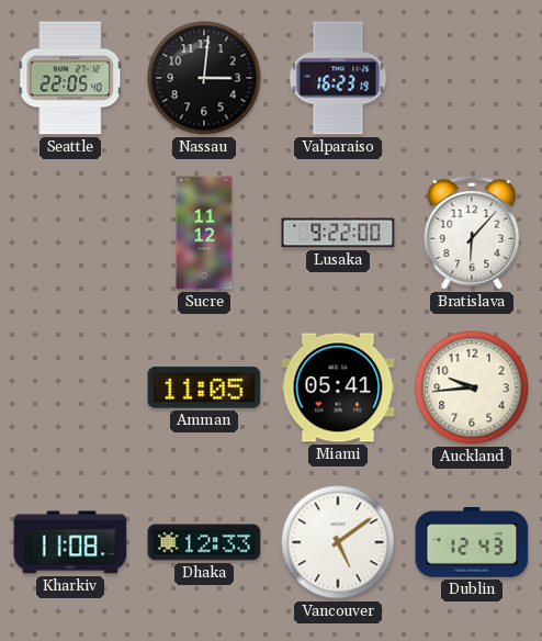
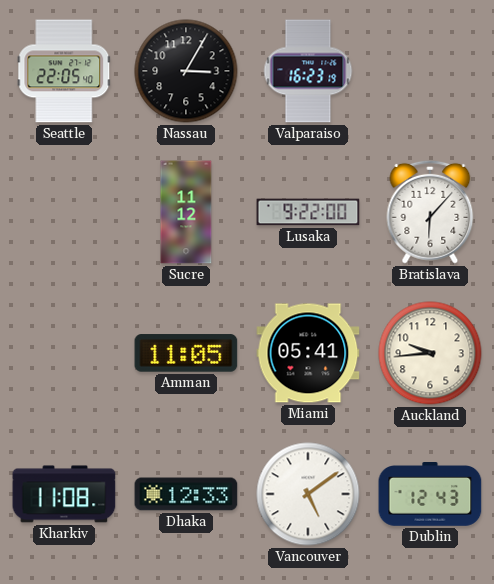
Nassau: 3:01 -> 3:05 (186, 71)
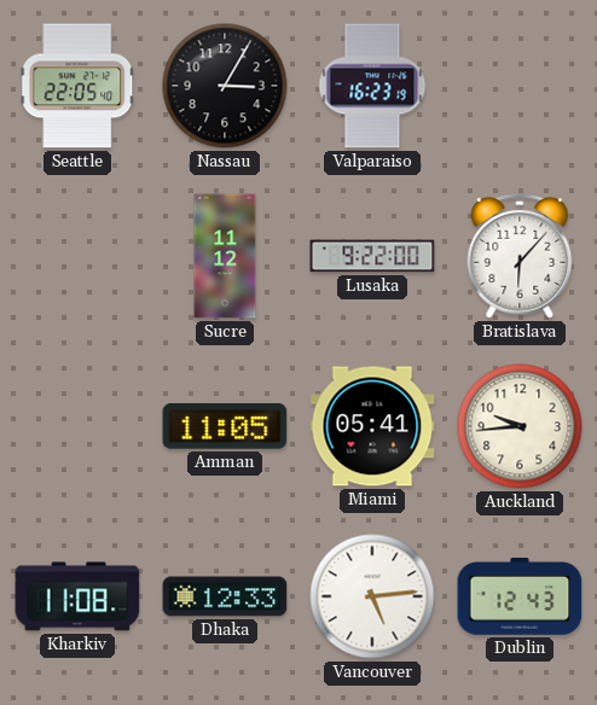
Vancouver: 5:09 -> 5:14 (372, 596)
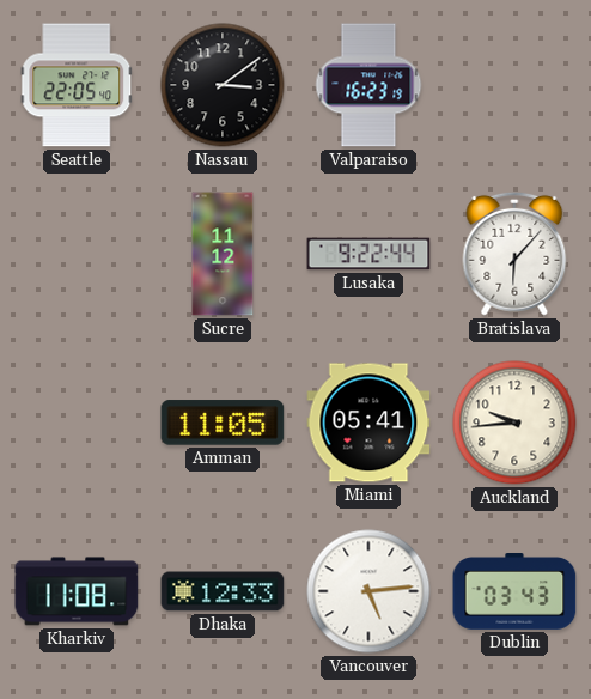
Nassau: 3:05 -> 3:09 (223, 85)
Lusaka: 9:22:00 -> 9:22:44 (368, 254)
Dublin: 12:43 -> 03:43 (514, 592)
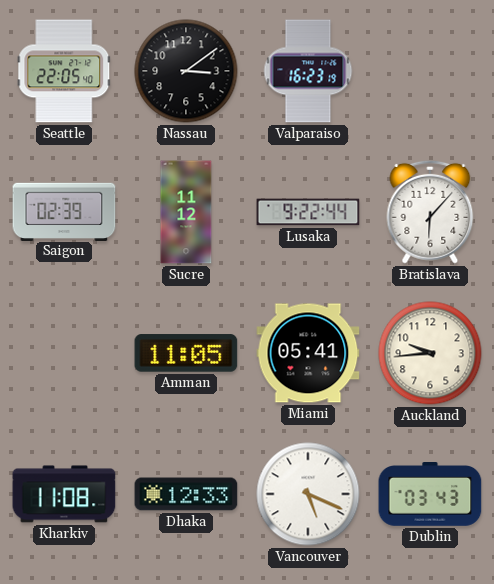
Saigon: none -> 02:39 (64, 211)
Vancouver: 5:14 -> 5:19 (308, 494)
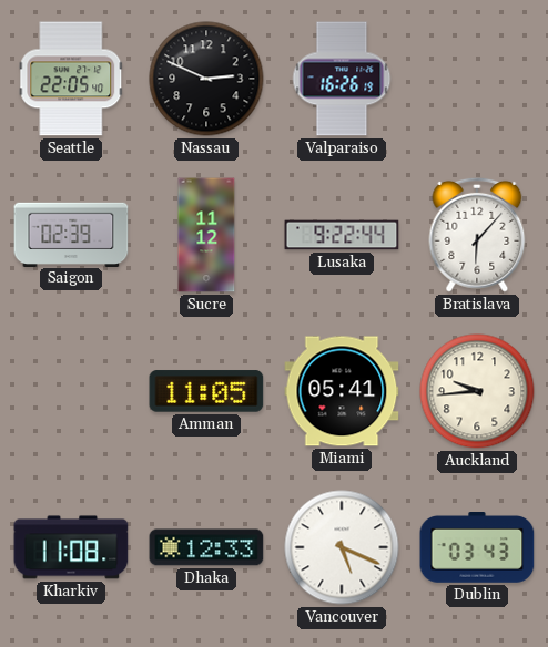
Nassau: 3:09 -> 2:49 (206, 79)
Valparaiso: 16:23 -> 16:26 (342, 79)
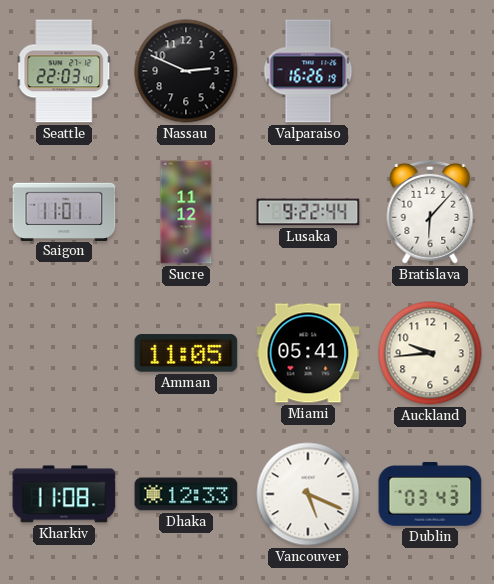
Seattle: 22:05 -> 22:03 (64, 71)
Saigon: 02:39 -> 11:01 (64, 211)
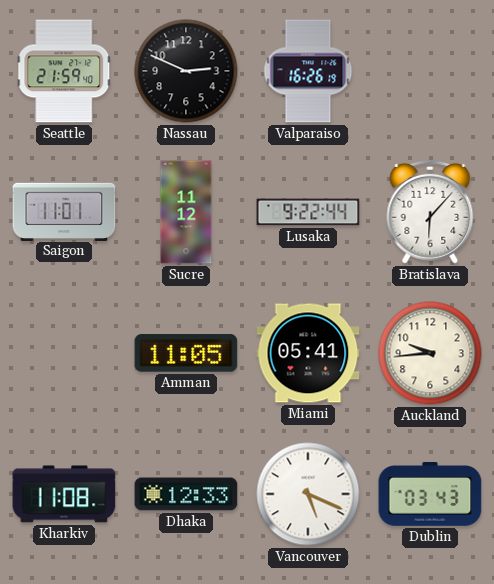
Seattle: 22:03 -> 21:59 (64, 71)
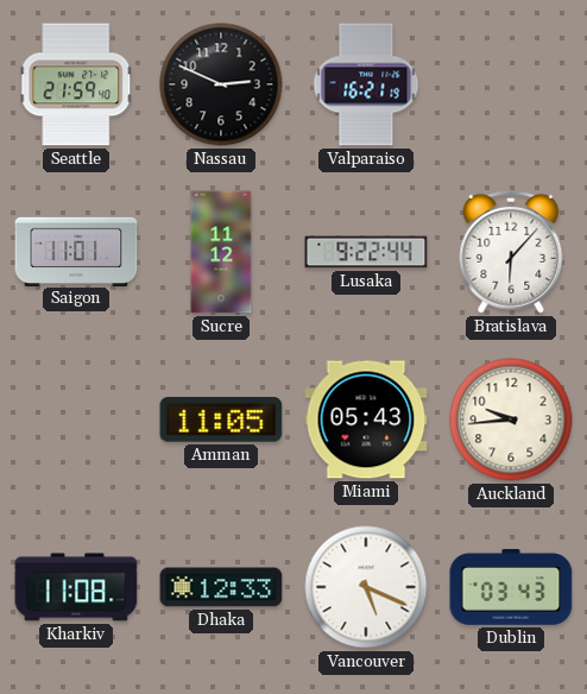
Valparaiso: 16:26 -> 16:21 (366, 84)
Miami: 05:41 -> 05:43 (366, 419)
